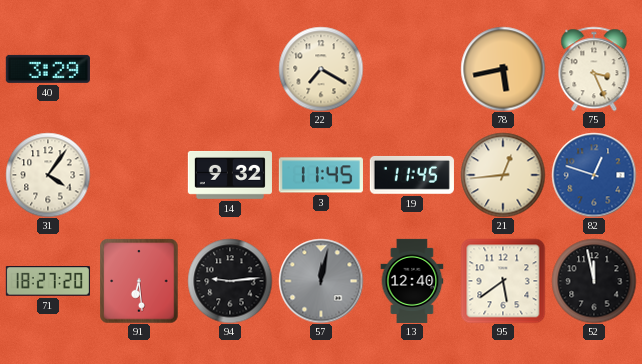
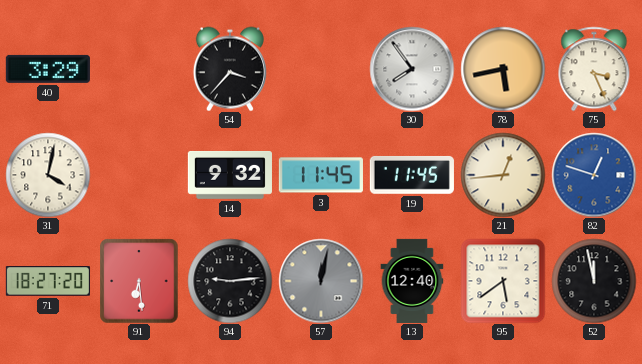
54: none -> 3:37 (230, 69)
22: 7:20 -> none (321, 69)
30: none -> 7:54 (412, 69)
31: 4:06 -> 4:02 (48, 175)
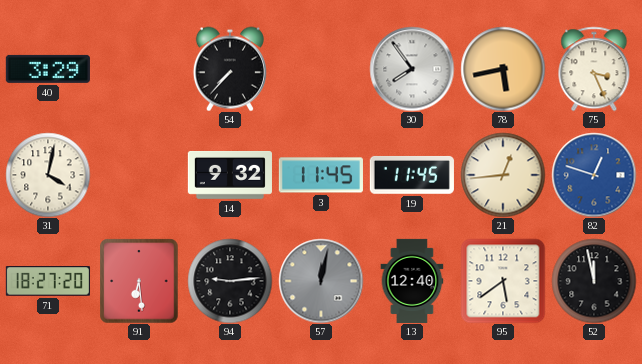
54: 3:37 -> 7:37 (230, 69)
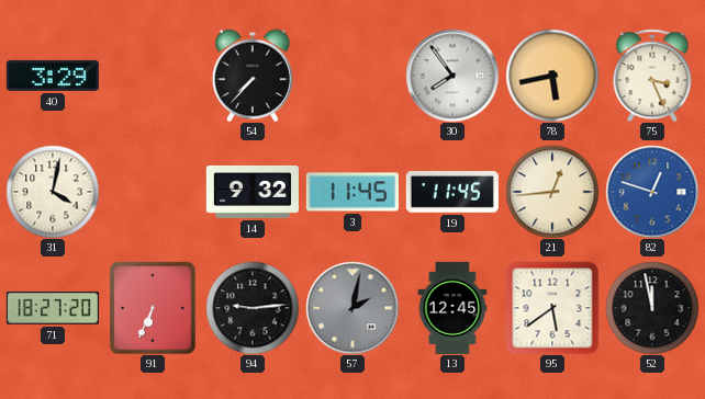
91: 6:29 -> 6:34 (153, 308)
57: 12:02 -> 2:02 (352, 308)
13: 12:40 -> 12:45 (452, 308)
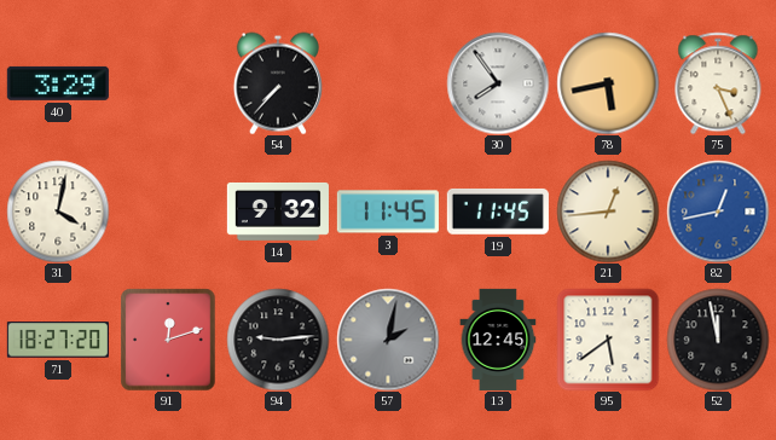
82: 12:48 -> 12:43 (718, 212)
91: 6:34 -> 12:12 (168, 340)
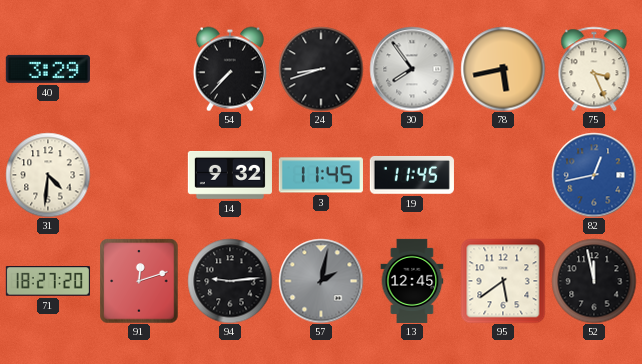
24: none -> 8:42 (321, 69)
31: 4:02 -> 4:31 (48, 175)
21: 12:44 -> none (608, 212)
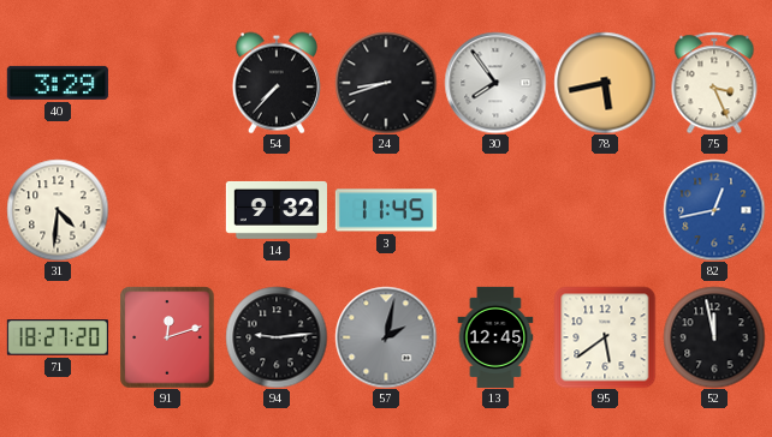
19: 11:45 -> none (412, 175)
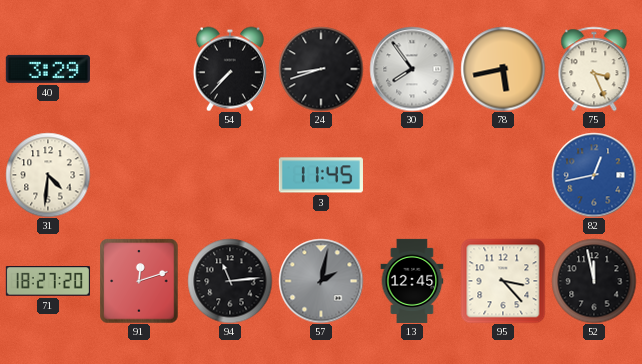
14: 9:32 -> none (277, 210)
94: 9:14 -> 11:14 (230, 281)
95: 5:39 -> 3:23 (503, 281)
